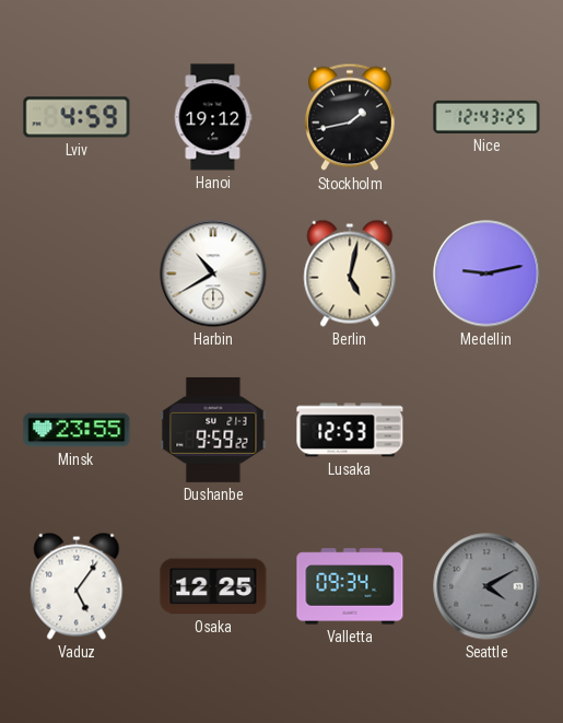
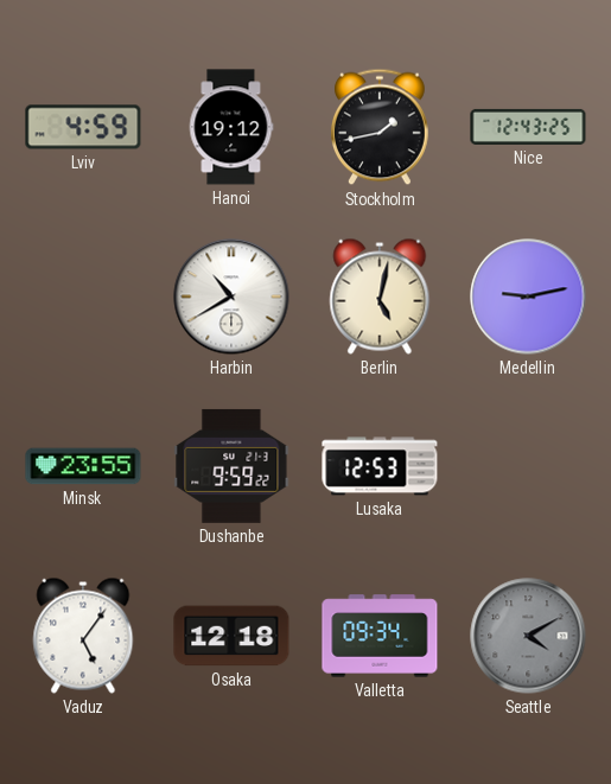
Osaka: 12:25 -> 12:18 (231, 636)
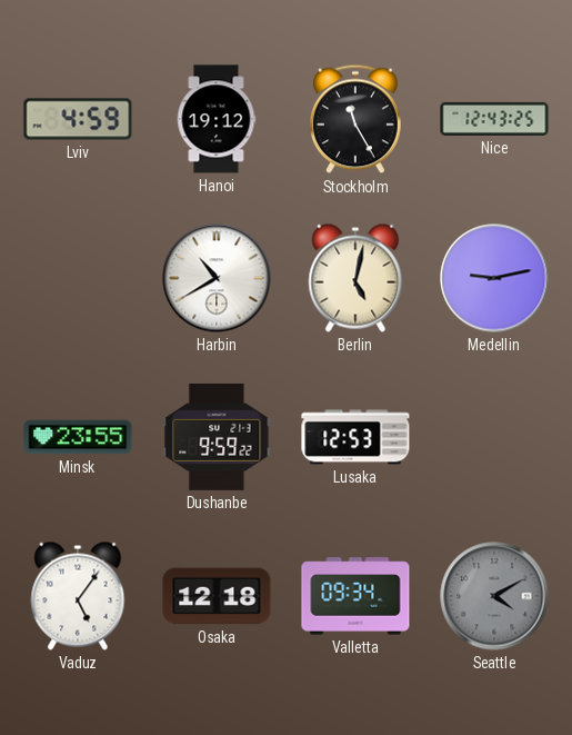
Stockholm: 1:43 -> 11:25 (357, 119)
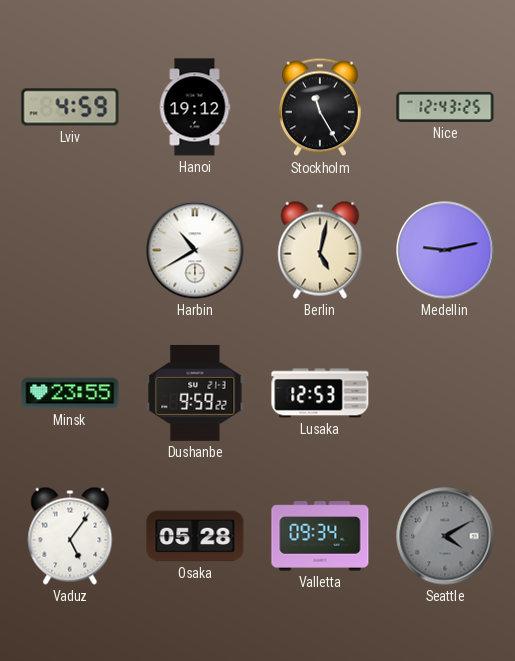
Osaka: 12:18 -> 05:28 (195, 536)
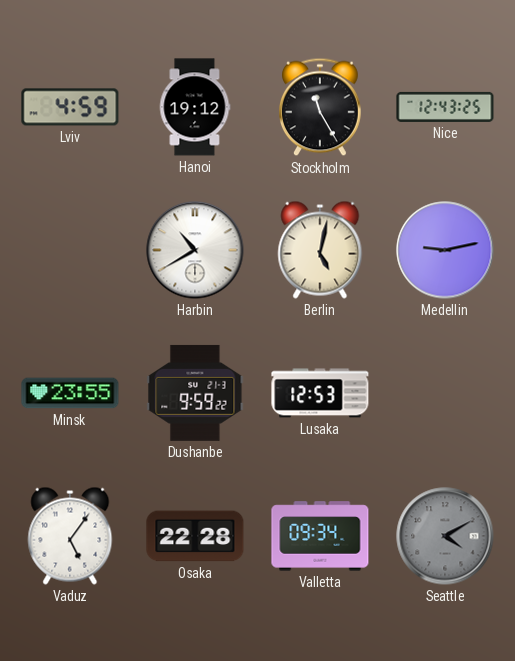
Osaka: 05:28 -> 22:28 (195, 536)
